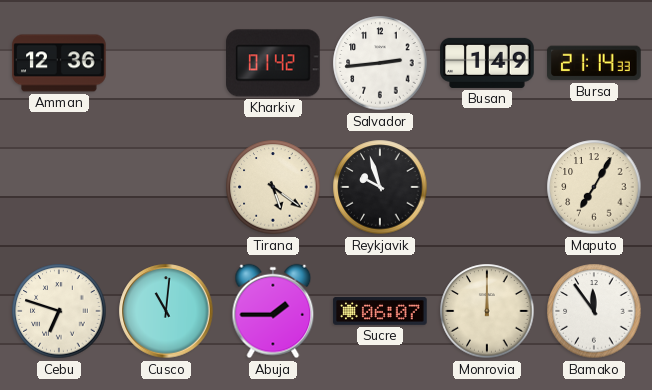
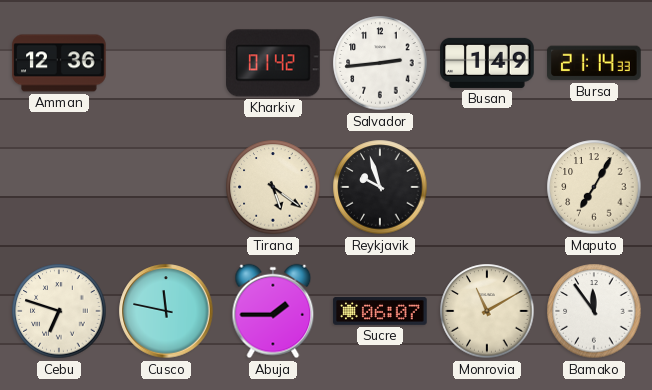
Cusco: 11:01 -> 11:47 (166, 311)
Monrovia: 12:00 -> 11:10 (487, 311)
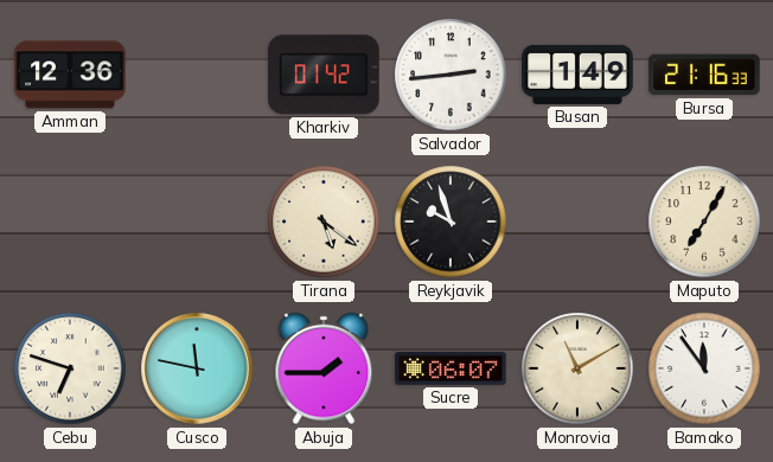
Bursa: 21:14 -> 21:16 (704, 75)
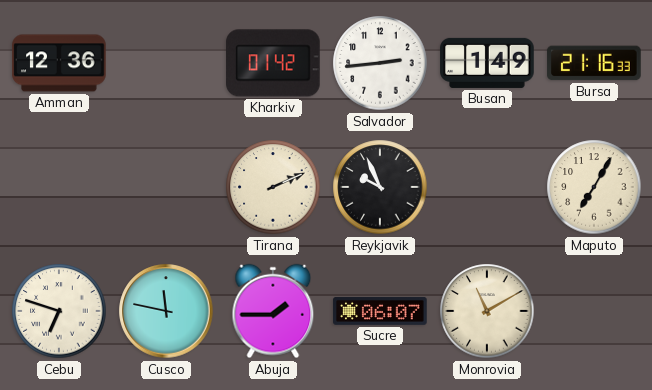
Tirana: 5:21 -> 2:11 (273, 187)
Reykjavik: 9:57 -> 9:56 (380, 187)
Bamako: 11:54 -> none (704, 368)
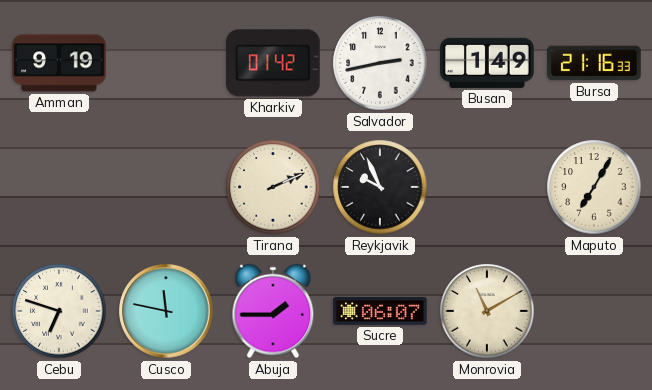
Amman: 12:36 -> 9:19 (59, 63)
Salvador: 2:44 -> 2:43 (380, 63)
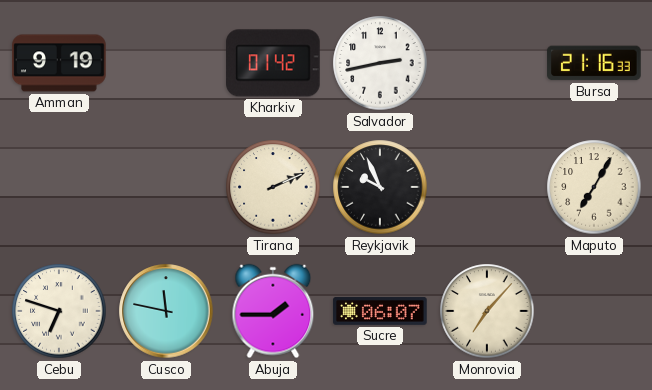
Busan: 1:49 -> none (487, 63)
Monrovia: 11:10 -> 7:07 (487, 311)
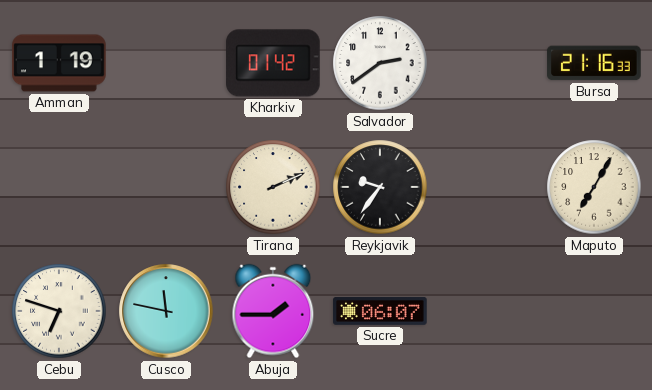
Amman: 9:19 -> 1:19 (59, 63)
Salvador: 2:43 -> 2:39 (380, 63)
Reykjavik: 9:56 -> 9:36 (380, 187)
Monrovia: 7:07 -> none (487, 311)
